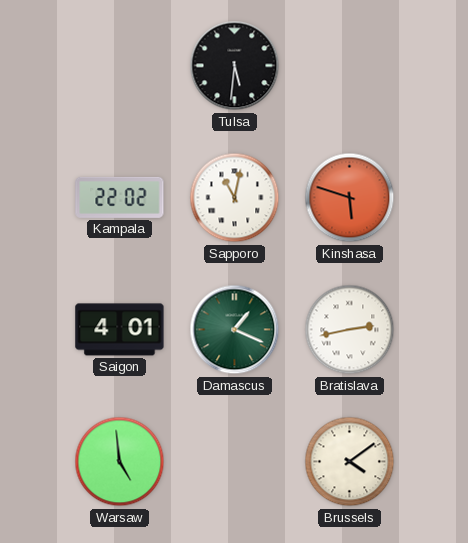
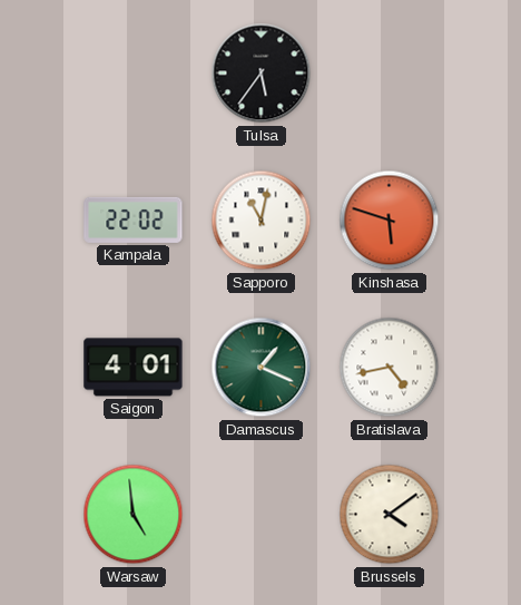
Tulsa: 5:31 -> 5:36 (262, 74)
Bratislava: 2:43 -> 4:43 (390, 368)
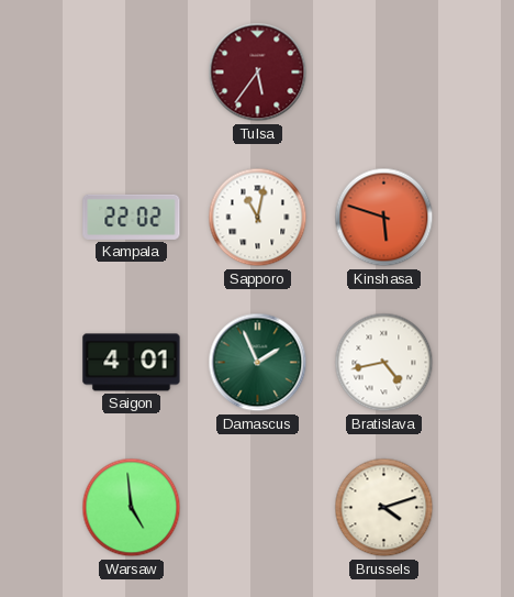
Tulsa dial: black -> burgundy (258, 73)
Damascus: 1:19 -> 1:56 (258, 363)
Brussels: 4:09 -> 4:12 (384, 508)
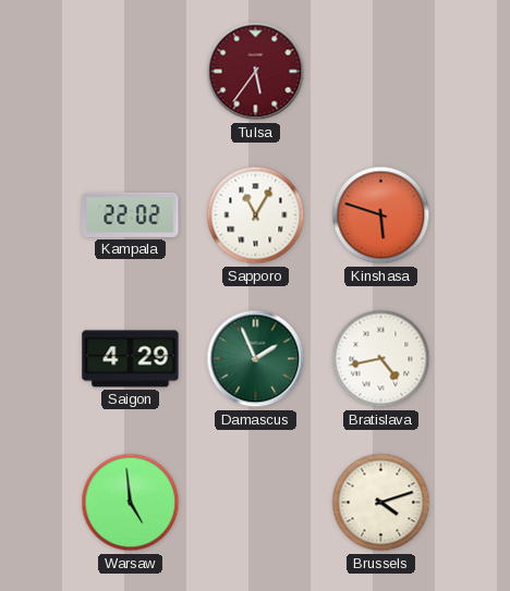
Sapporo: 11:02 -> 11:05 (256, 216)
Saigon: 4:01 -> 4:29 (131, 359)
